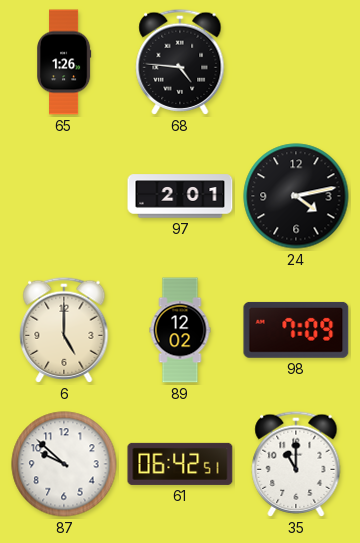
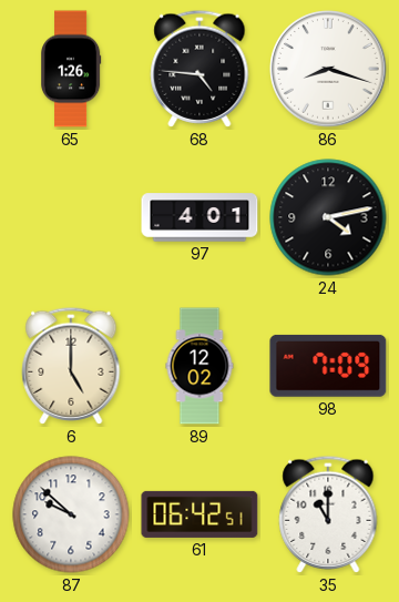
86: none -> 8:18 (328, 69)
97: 2:01 -> 4:01 (199, 217)
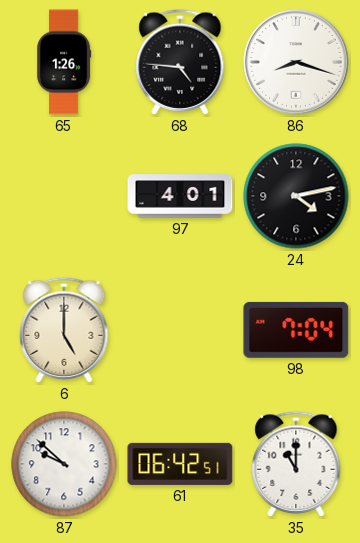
89: 12:02 -> none (199, 366)
98: 7:09 -> 7:04 (296, 330)
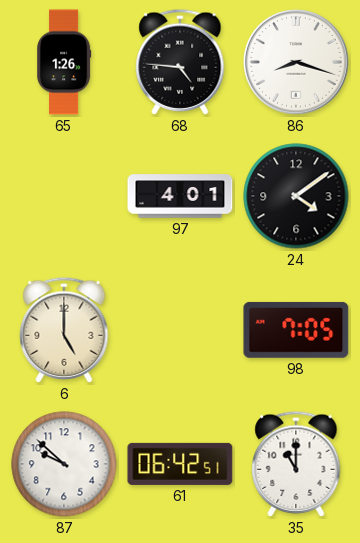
24: 4:13 -> 4:09 (296, 196)
98: 7:04 -> 7:05 (296, 330)
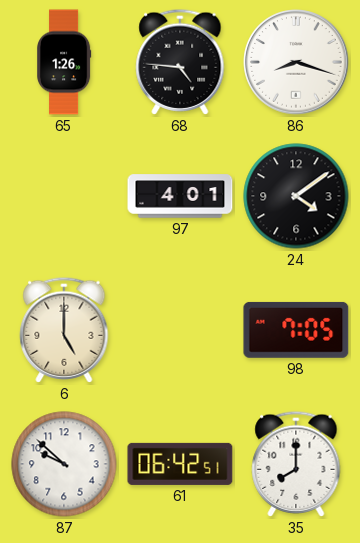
35: 11:00 -> 8:00 (296, 464)
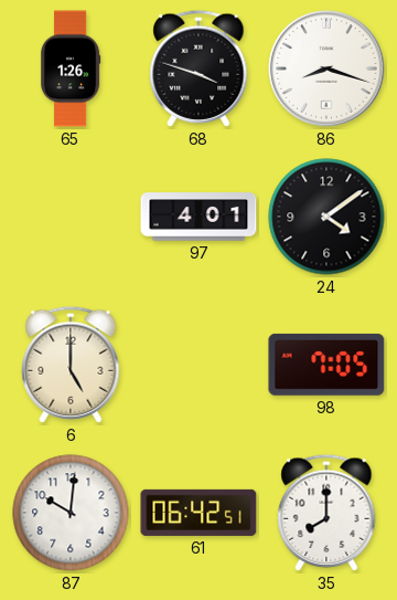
68: 4:46 -> 3:48 (198, 69)
87: 9:52 -> 10:01 (71, 513)
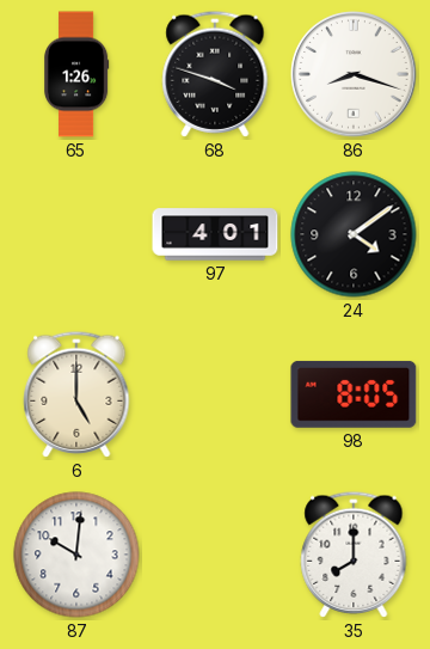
98: 7:05 -> 8:05 (354, 394)
61: 06:42 -> none (198, 513)
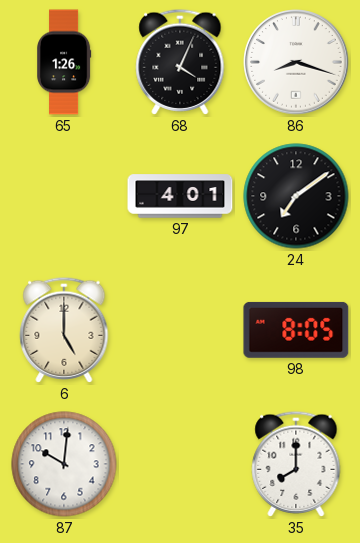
68: 3:48 -> 4:04 (180, 62)
24: 4:09 -> 7:09 (296, 196)
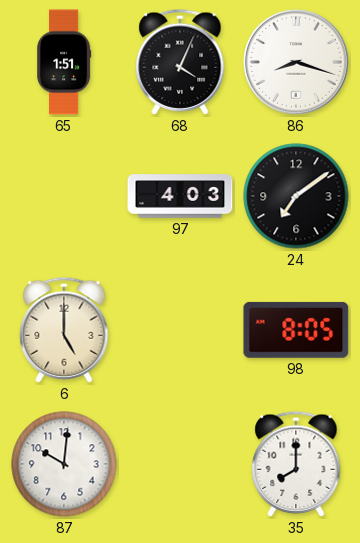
65: 1:26 -> 1:51 (65, 62)
97: 4:01 -> 4:03 (180, 196)
